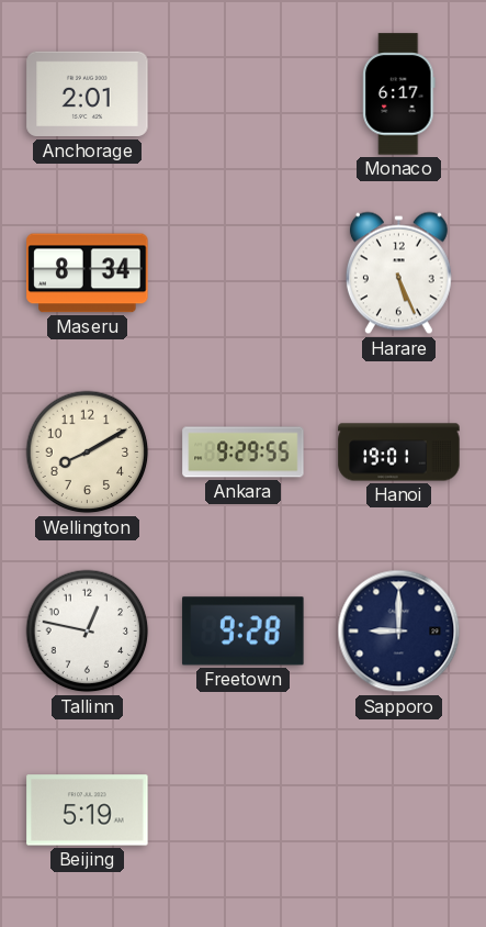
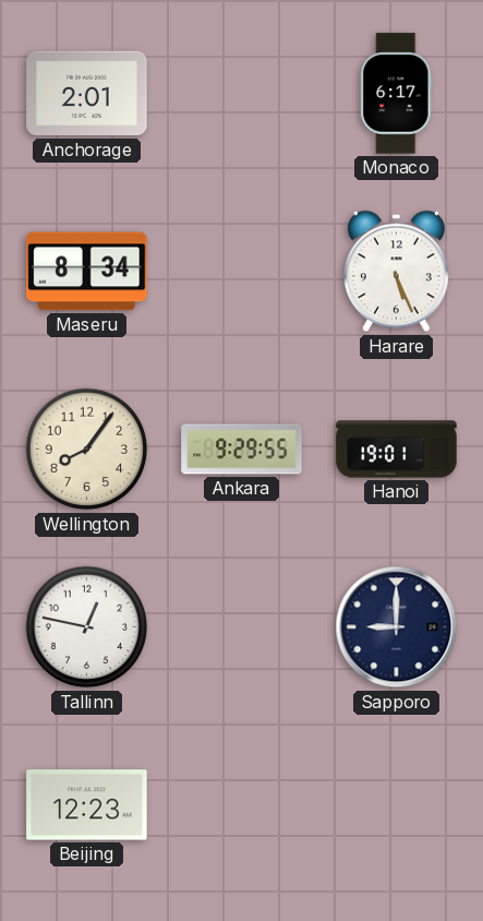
Wellington: 8:10 -> 8:06 (87, 450)
Freetown: 9:28 -> none (244, 632)
Beijing: 5:19 -> 12:23 (87, 805)
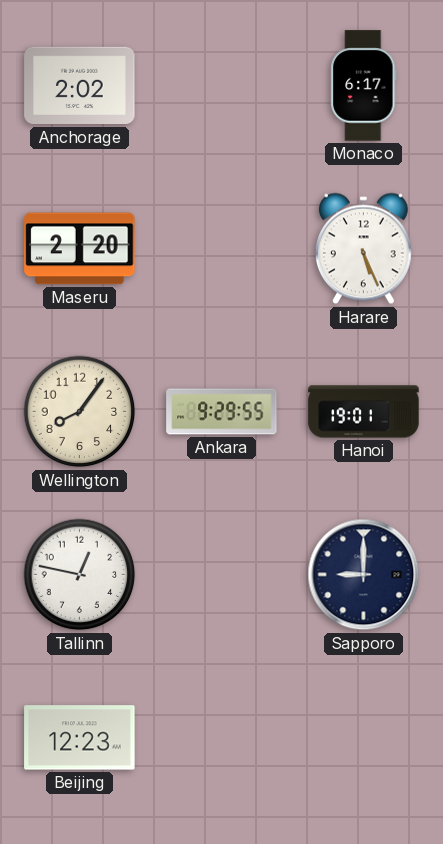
Anchorage: 2:01 -> 2:02 (80, 86)
Maseru: 8:34 -> 2:20 (80, 249)
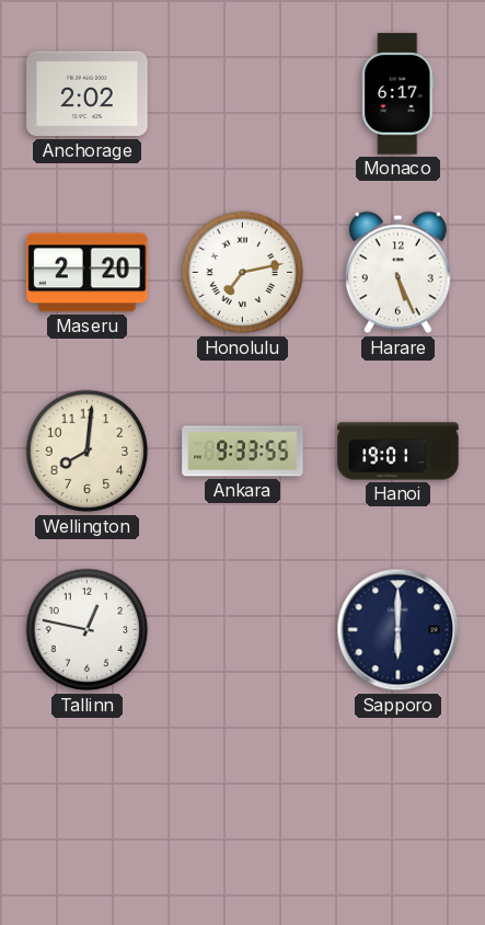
Honolulu: none -> 7:13 (243, 273)
Wellington: 8:06 -> 8:01 (88, 452)
Ankara: 9:29 -> 9:33 (243, 452)
Sapporo: 9:00 -> 6:00 (399, 630)
Beijing: 12:23 -> none (80, 738)
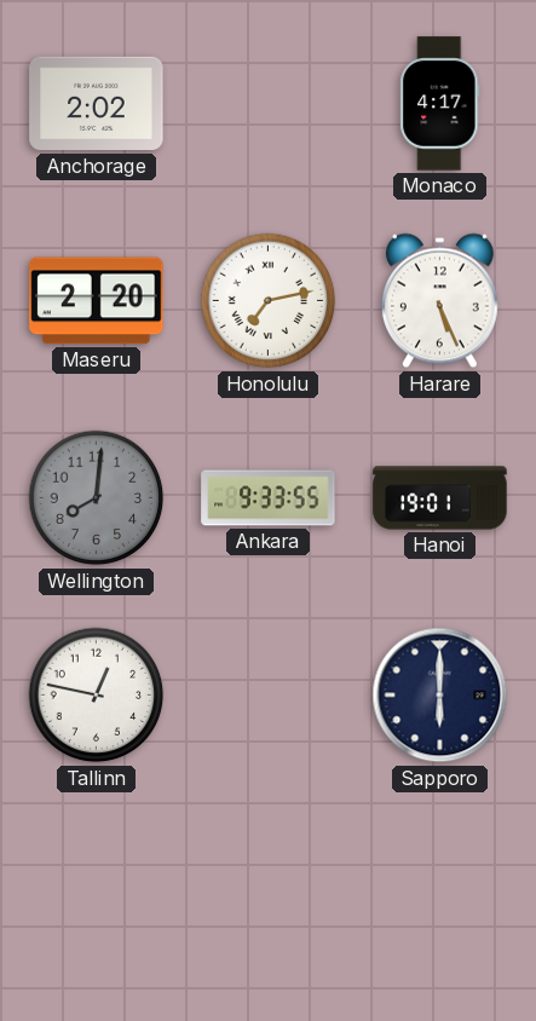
Monaco: 6:17 -> 4:17 (440, 104)
Wellington dial: cream -> grey (97, 498)
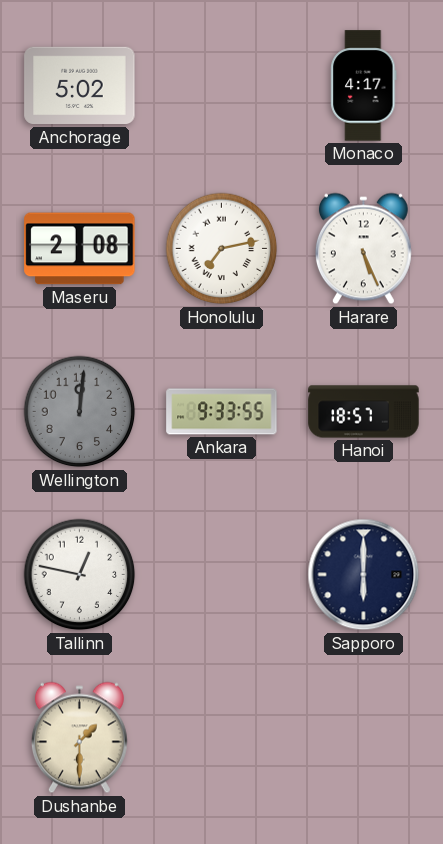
Anchorage: 2:02 -> 5:02 (80, 86)
Maseru: 2:20 -> 2:08 (80, 249)
Wellington: 8:01 -> 12:01 (80, 412)
Hanoi: 19:01 -> 18:57 (364, 412)
Dushanbe: none -> 1:30 (79, 738)
